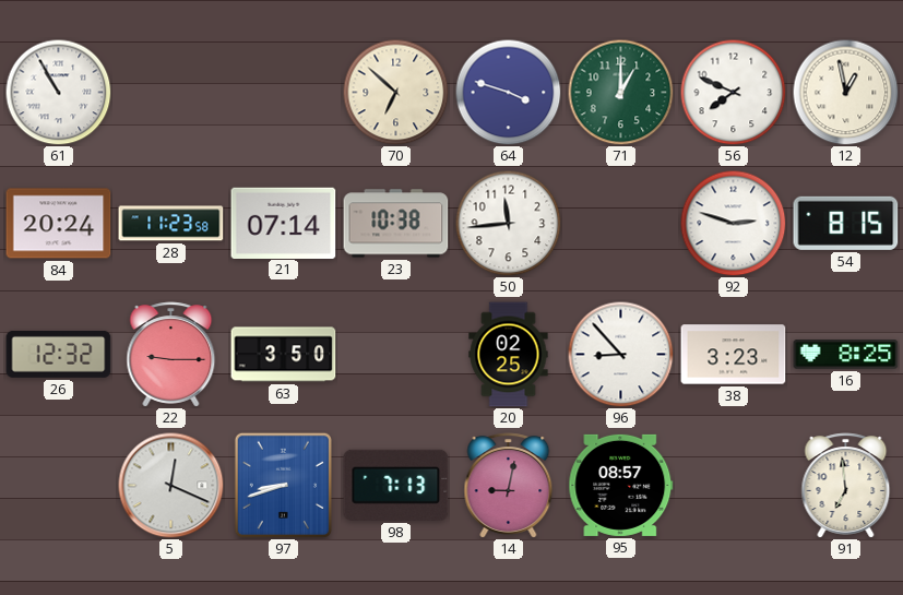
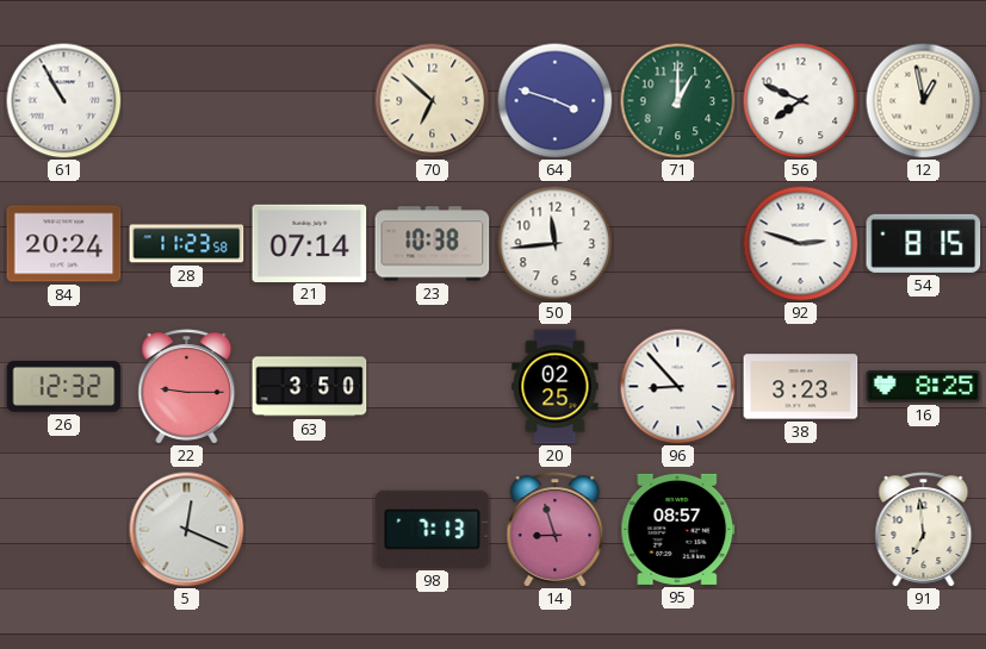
97: 8:42 -> none (283, 485)
14: 9:02 -> 8:57 (556, 530)
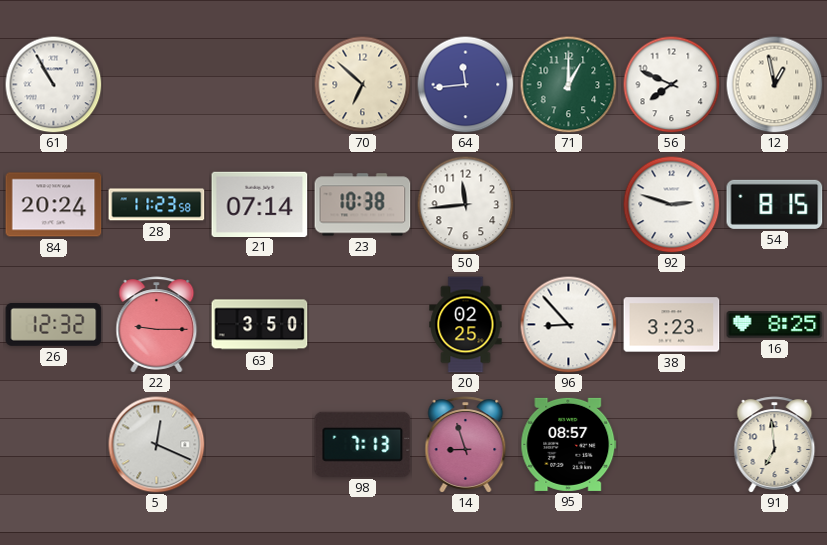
64: 3:48 -> 11:44 (465, 84)
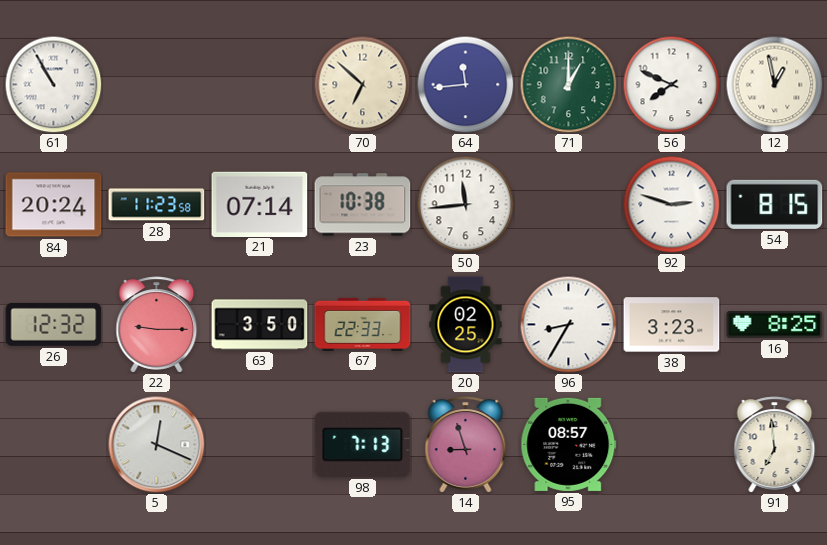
67: none -> 22:33 (363, 324)
96: 8:53 -> 8:35 (568, 324)
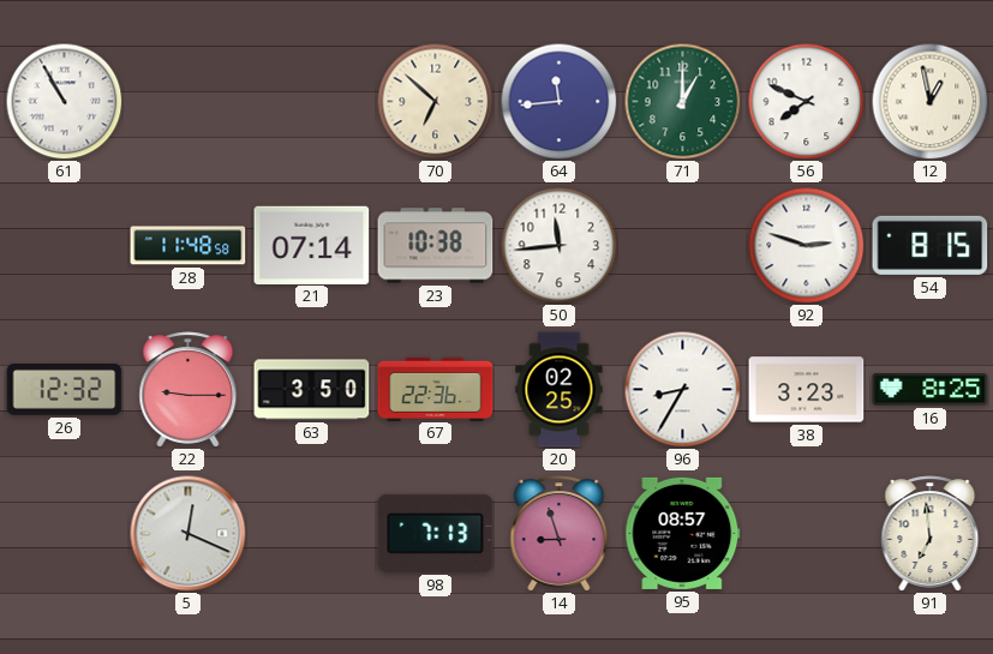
84: 20:24 -> none (54, 205)
28: 11:23 -> 11:48 (189, 246)
67: 22:33 -> 22:36 (436, 389)
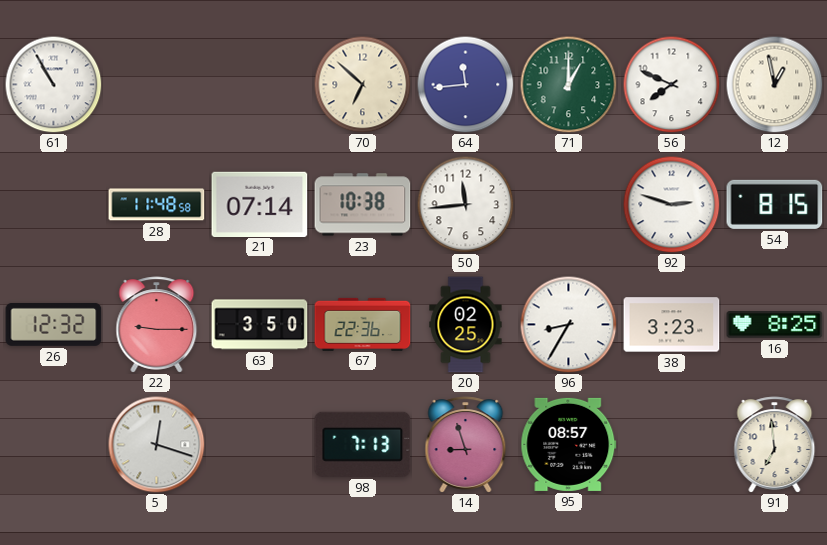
5: 12:19 -> 12:18 (157, 445)
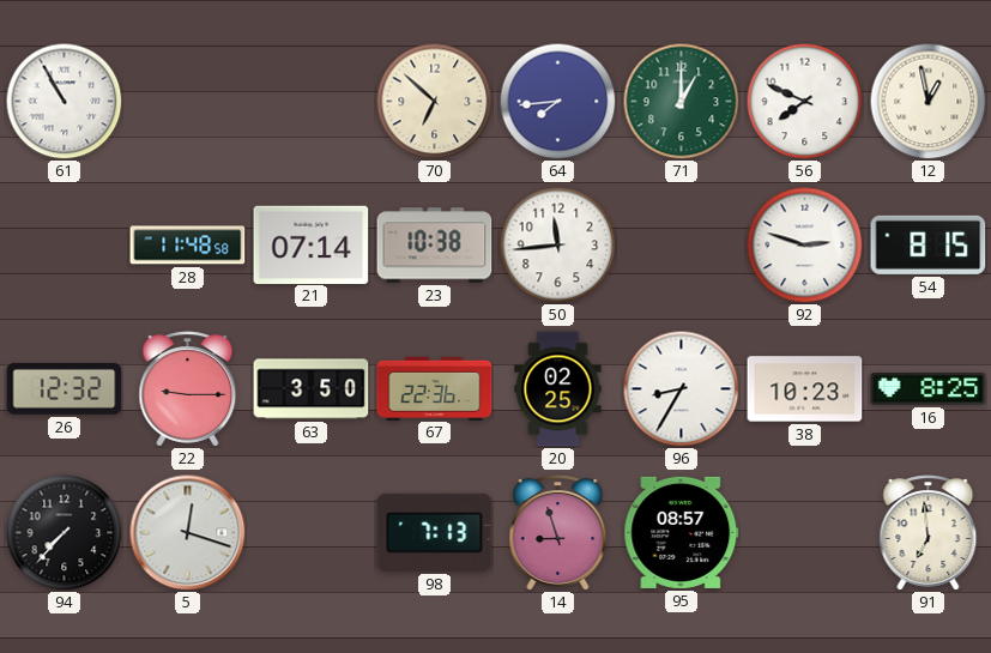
64: 11:44 -> 7:44 (557, 101)
38: 3:23 -> 10:23 (805, 389)
94: none -> 7:37 (64, 532)
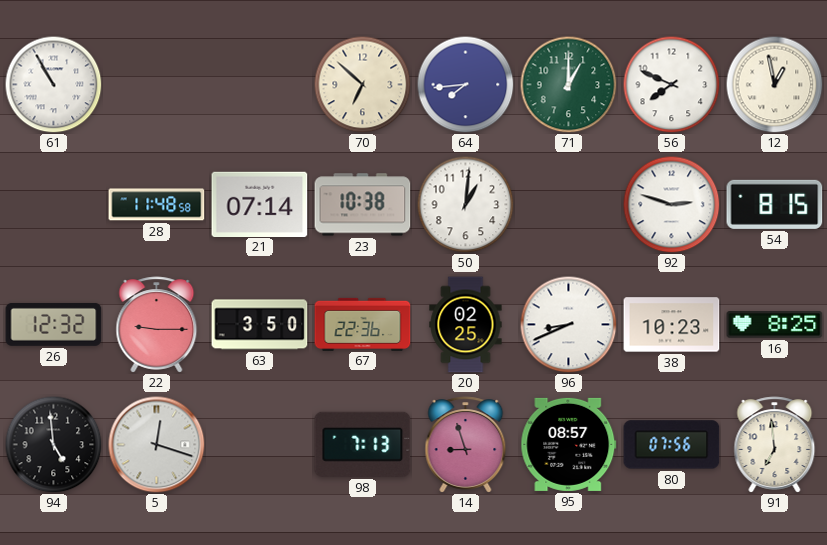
50: 11:44 -> 1:01 (465, 204)
96: 8:35 -> 8:41 (568, 324)
94: 7:37 -> 4:59 (53, 444)
80: none -> 07:56 (672, 445)
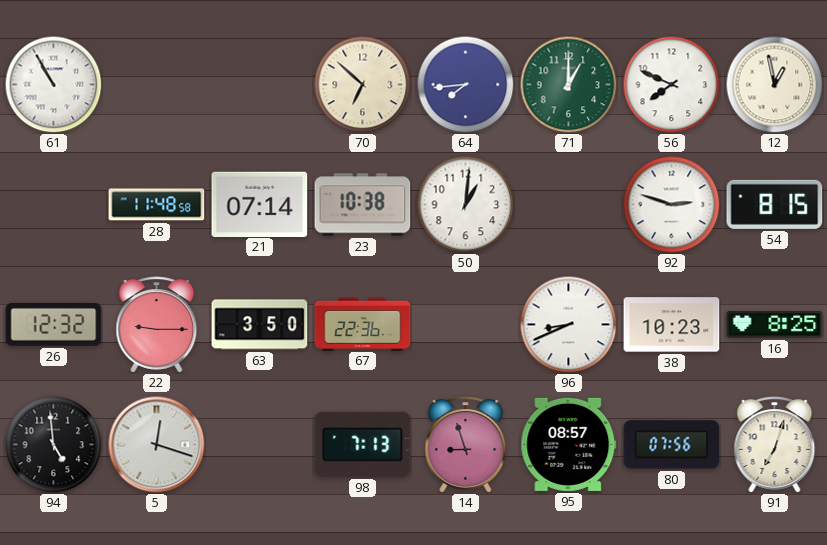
20: 02:25 -> none (466, 325)
91: 6:59 -> 7:03 (775, 445)
